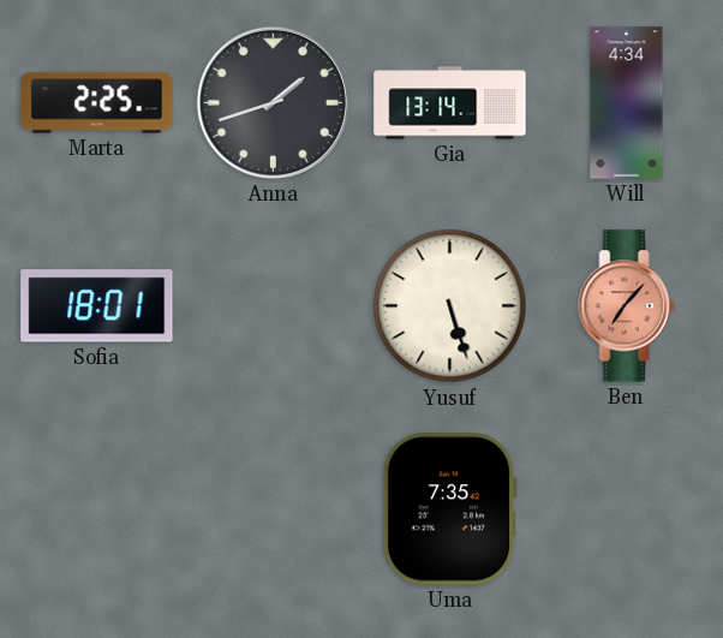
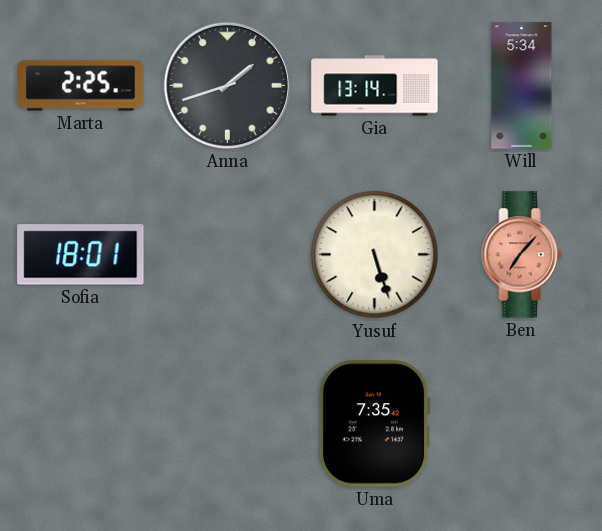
Will: 4:34 -> 5:34 (522, 86)
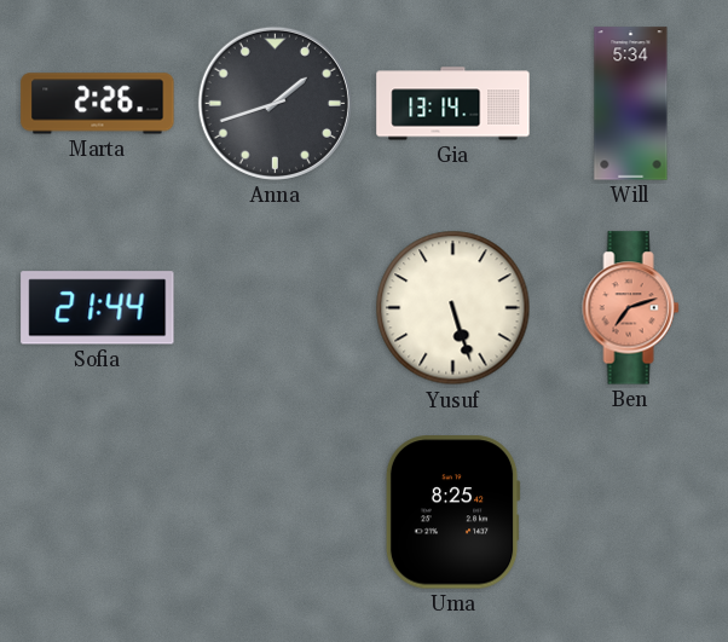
Marta: 2:25 -> 2:26 (98, 104)
Sofia: 18:01 -> 21:44 (98, 308)
Ben: 7:07 -> 7:12 (631, 308)
Uma: 7:35 -> 8:25 (452, 513)
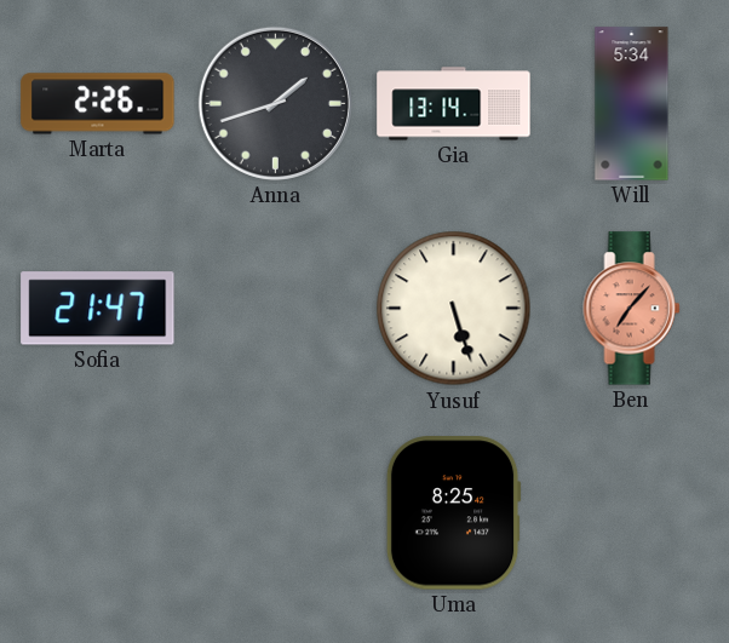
Sofia: 21:44 -> 21:47 (98, 309)
Ben: 7:12 -> 7:07 (632, 309)
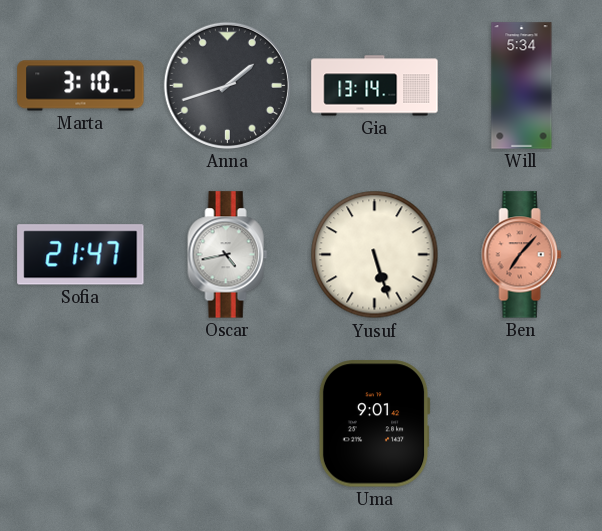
Marta: 2:26 -> 3:10 (81, 86)
Oscar: none -> 4:43 (228, 255)
Uma: 8:25 -> 9:01 (374, 424)
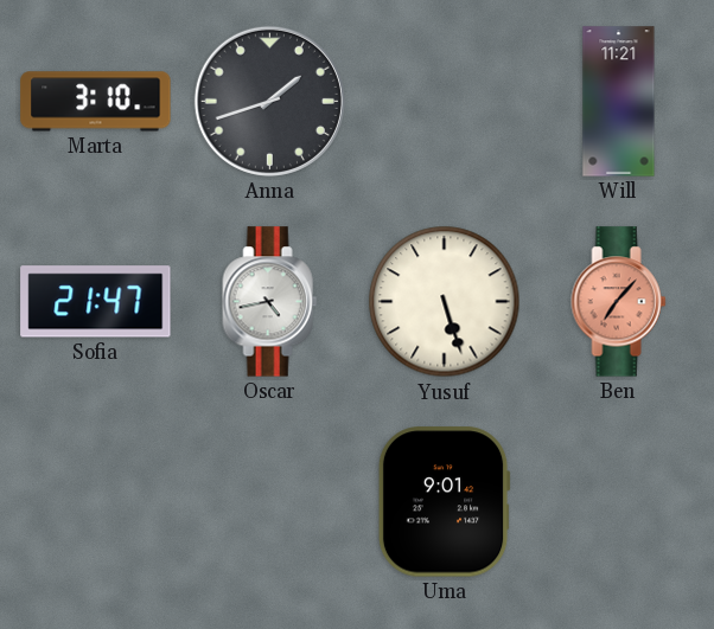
Gia: 13:14 -> none (375, 86)
Will: 5:34 -> 11:21 (619, 102)
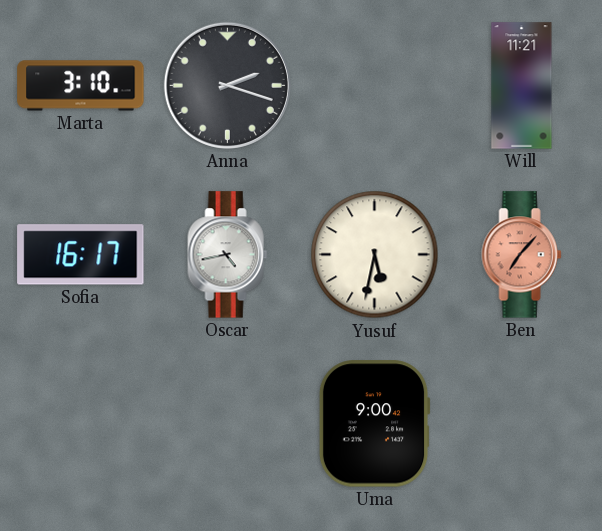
Anna: 1:42 -> 2:18 (227, 85)
Sofia: 21:47 -> 16:17 (81, 255)
Yusuf: 5:27 -> 5:32 (375, 255)
Uma: 9:01 -> 9:00 (374, 424)
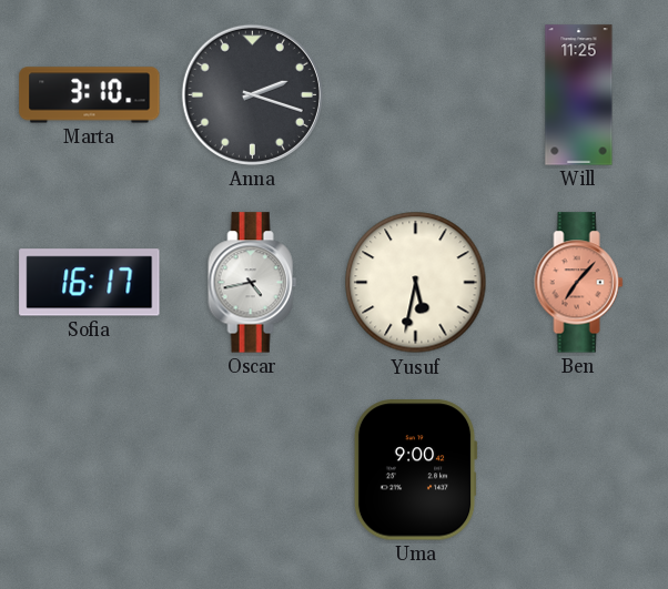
Will: 11:21 -> 11:25 (579, 95)
